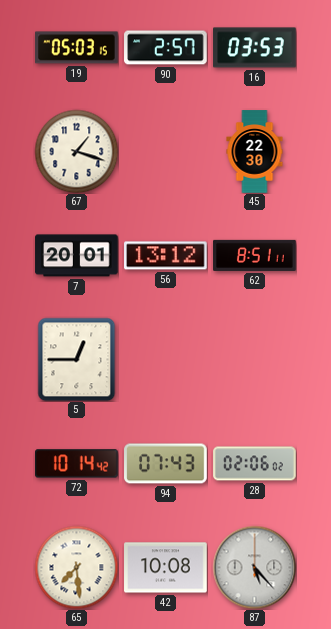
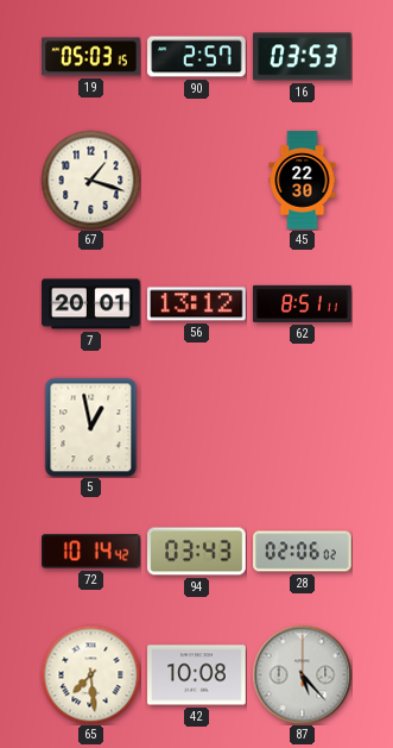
5: 12:45 -> 12:58 (91, 427)
94: 07:43 -> 03:43 (197, 552)
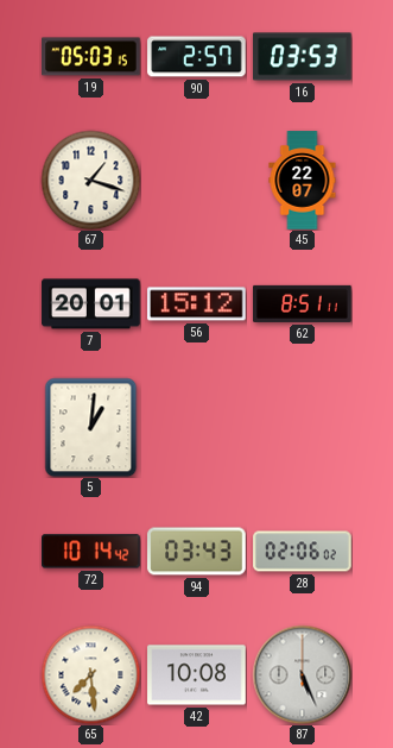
45: 22:30 -> 22:07 (303, 181)
56: 13:12 -> 15:12 (197, 304)
5: 12:58 -> 1:01 (91, 427)
87: 5:23 -> 5:26 (302, 674)
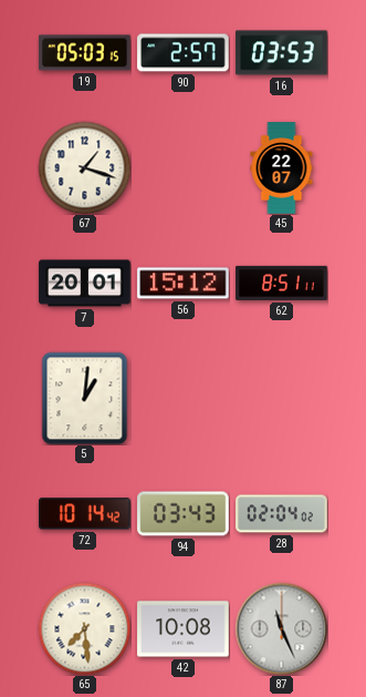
28: 02:06 -> 02:04 (282, 514)
87: 5:26 -> 11:26 (281, 628)
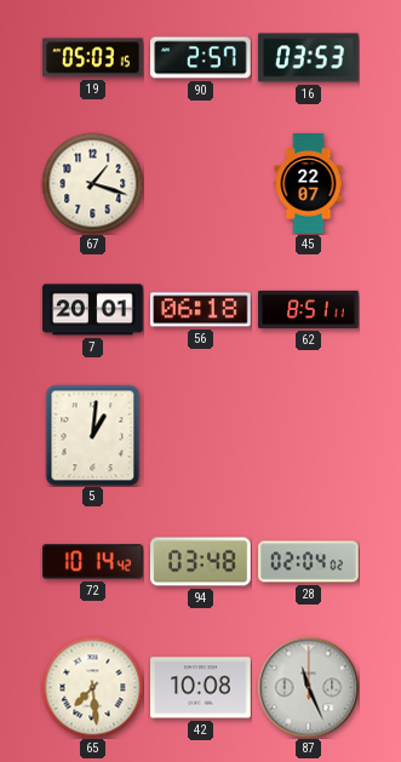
56: 15:12 -> 06:18 (201, 310)
94: 03:43 -> 03:48 (201, 562)
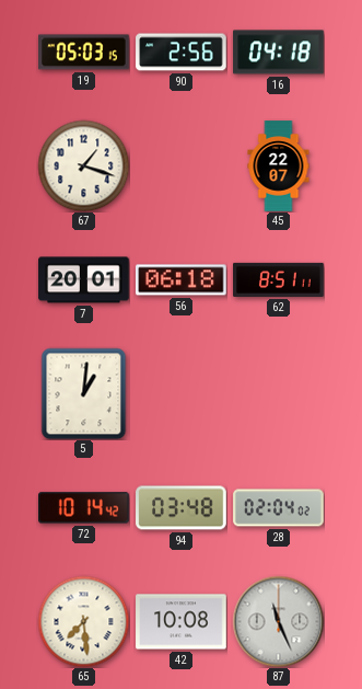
90: 2:57 -> 2:56 (182, 53)
16: 03:53 -> 04:18 (279, 53)
